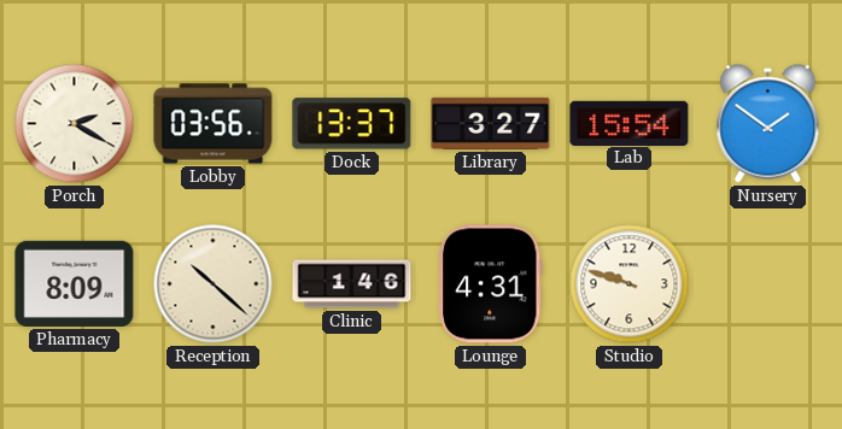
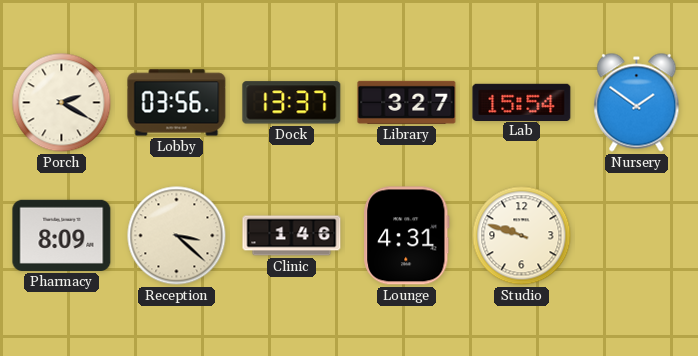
Reception: 10:22 -> 3:22 (177, 236)
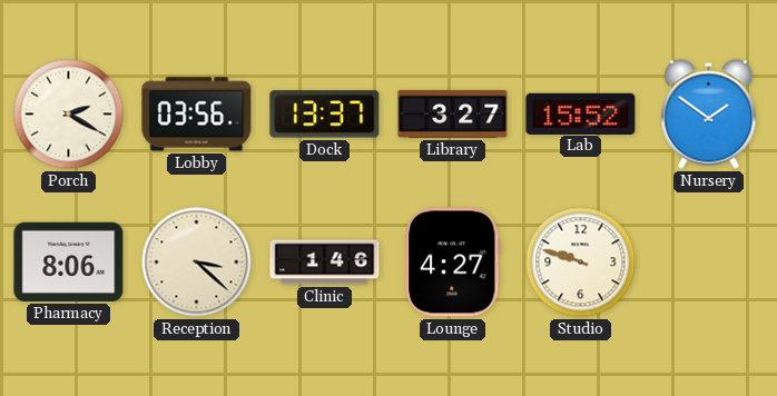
Lab: 15:54 -> 15:52 (581, 113)
Pharmacy: 8:09 -> 8:06 (69, 261)
Lounge: 4:31 -> 4:27 (453, 263)
